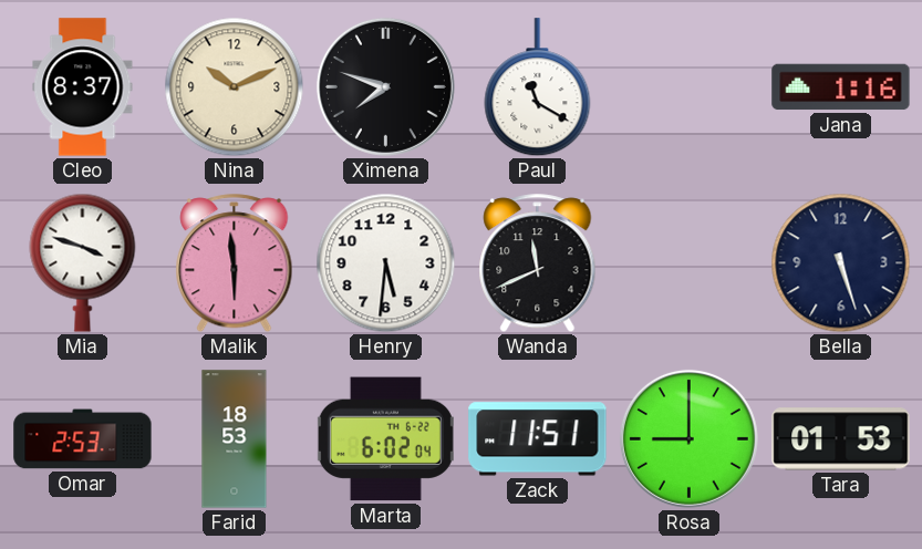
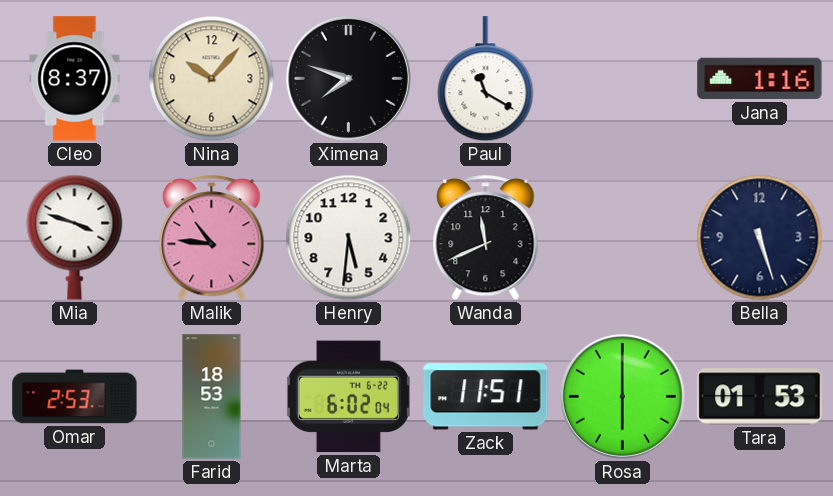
Nina: 10:11 -> 10:07 (212, 79)
Malik: 5:59 -> 10:46 (212, 238)
Rosa: 9:00 -> 6:00 (622, 396)
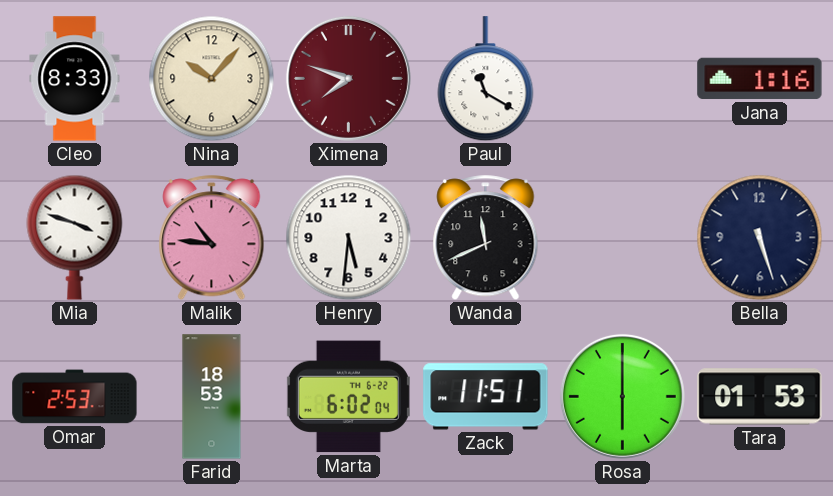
Cleo: 8:37 -> 8:33 (75, 79)
Ximena dial: black -> burgundy (348, 78)
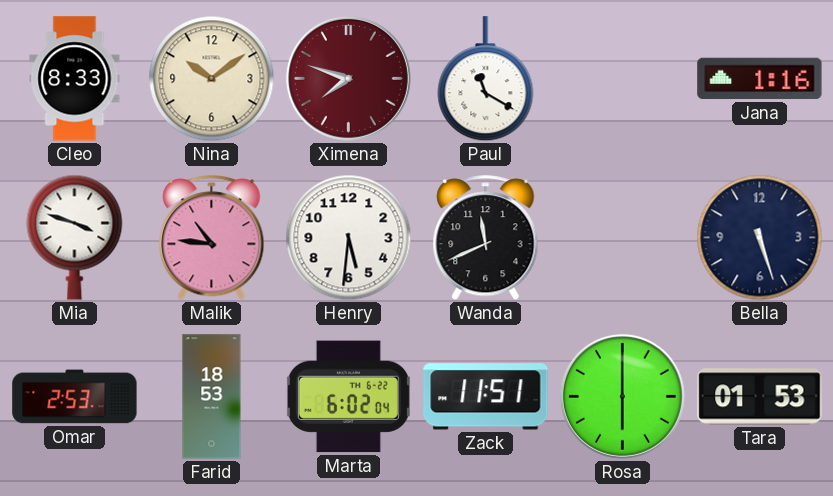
Nina: 10:07 -> 10:09 (212, 79)
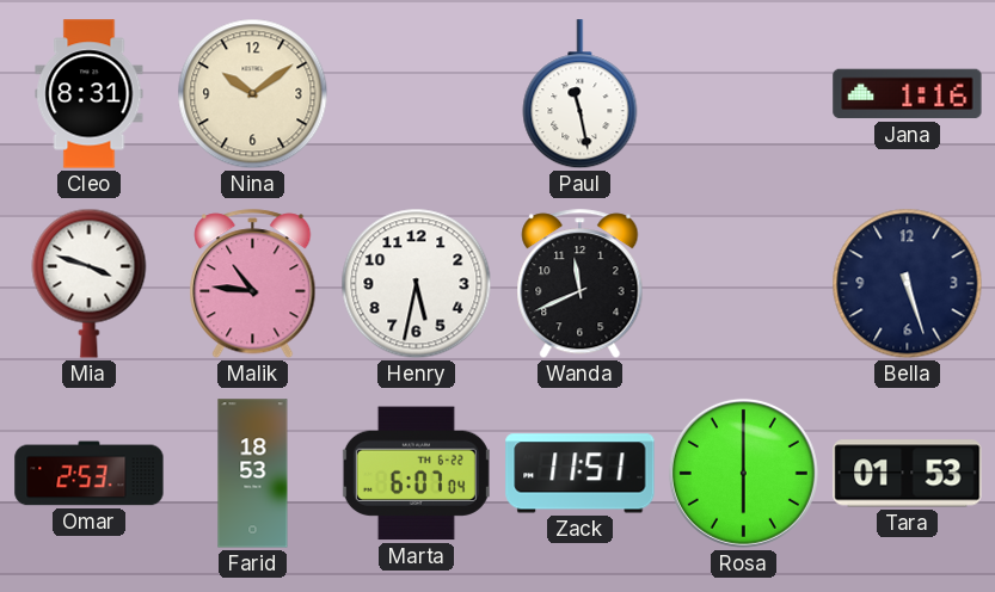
Cleo: 8:33 -> 8:31 (90, 94)
Ximena: 7:48 -> none (348, 78)
Paul: 11:20 -> 11:28 (581, 94)
Henry: 5:31 -> 5:32 (417, 284)
Marta: 6:02 -> 6:07 (416, 474)
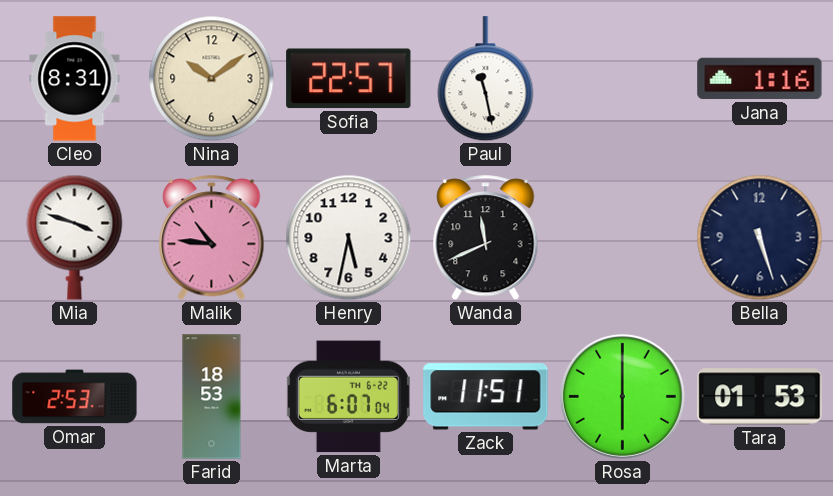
Sofia: none -> 22:57 (349, 79)
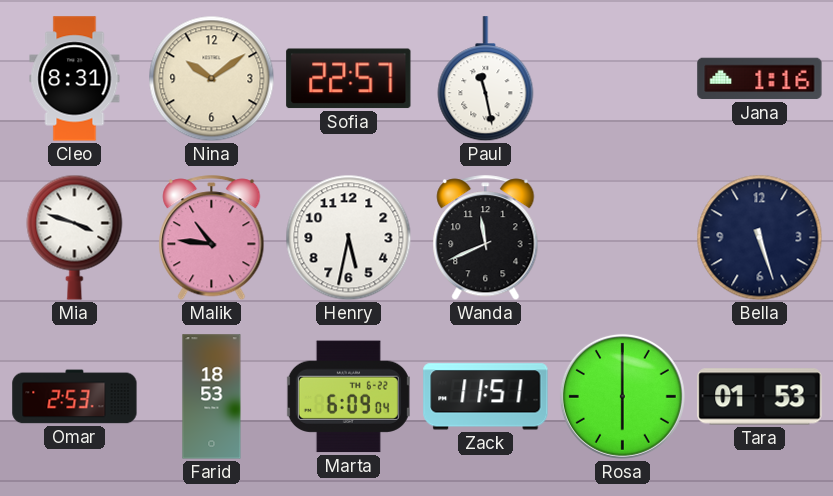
Marta: 6:07 -> 6:09 (348, 397)
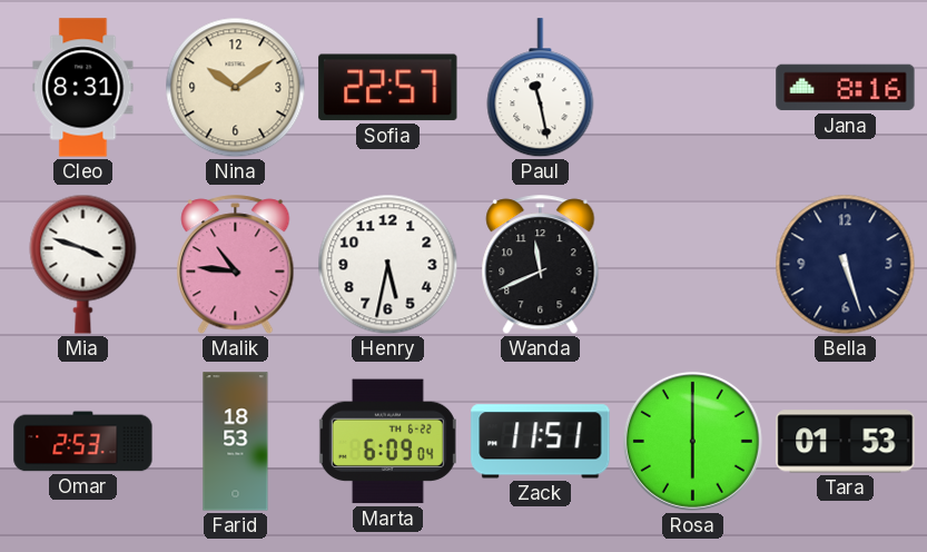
Jana: 1:16 -> 8:16 (846, 88)
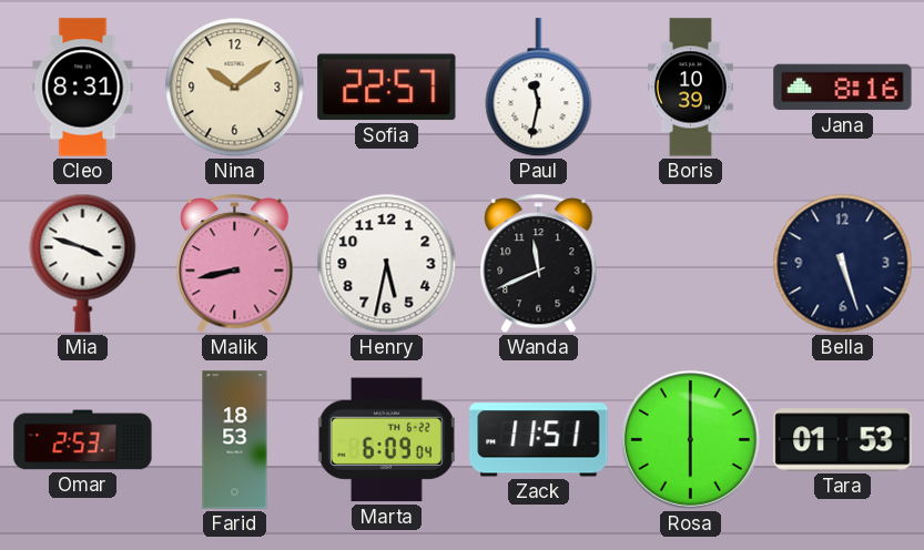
Paul: 11:28 -> 11:32 (539, 88)
Boris: none -> 10:39 (690, 88)
Malik: 10:46 -> 8:43 (235, 264)
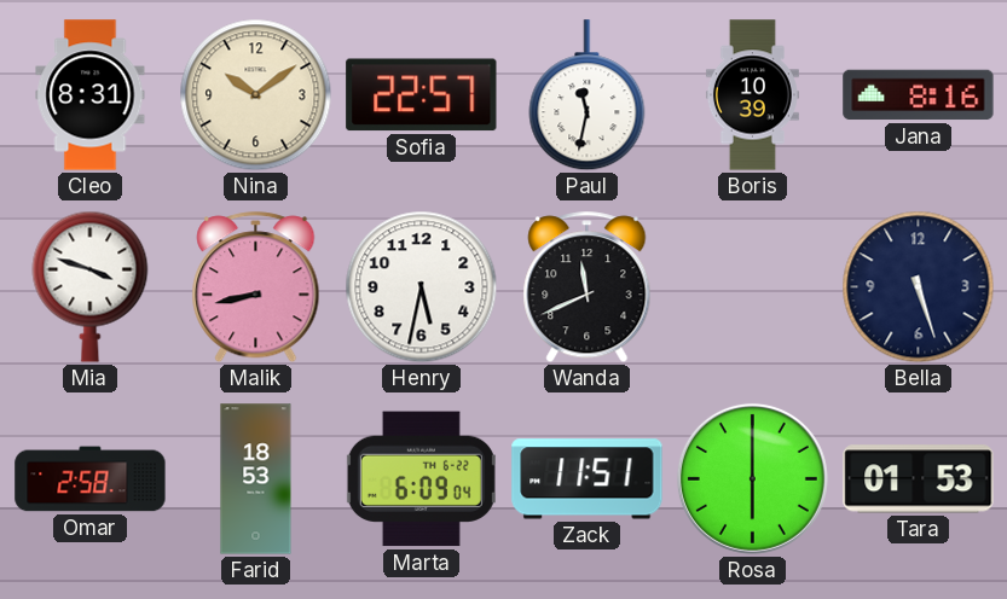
Omar: 2:53 -> 2:58 (91, 479)
